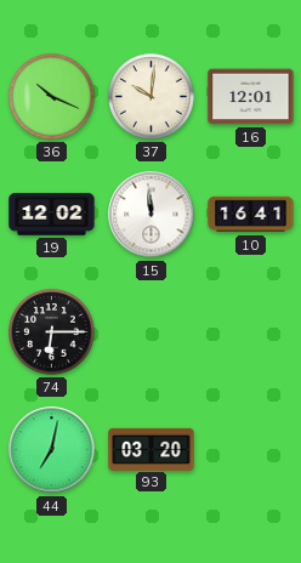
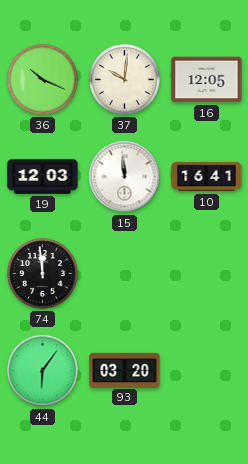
16: 12:01 -> 12:05 (207, 80)
19: 12:02 -> 12:03 (43, 177)
74: 6:15 -> 11:59 (43, 274)
44: 7:02 -> 6:06 (43, 371)
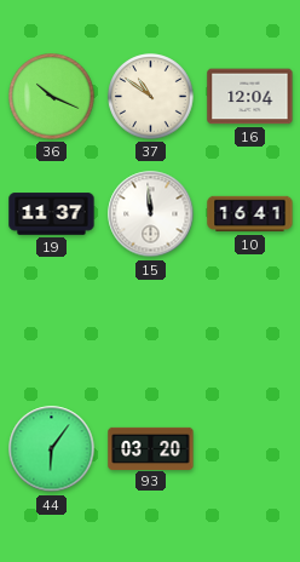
37: 10:01 -> 10:51 (151, 97)
16: 12:05 -> 12:04 (250, 97)
19: 12:03 -> 11:37 (52, 214)
74: 11:59 -> none (43, 274)
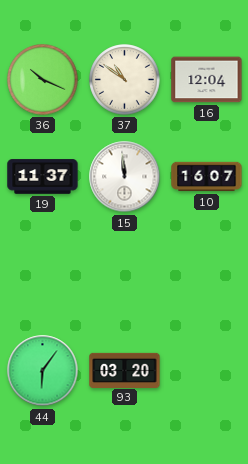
10: 16:41 -> 16:07 (207, 177)
